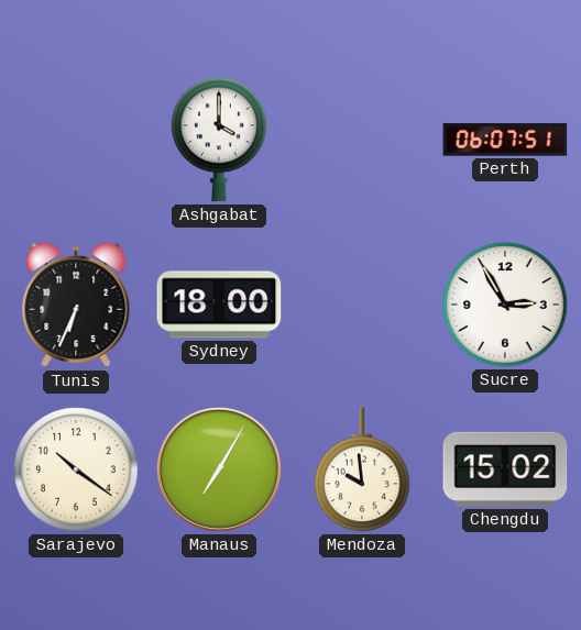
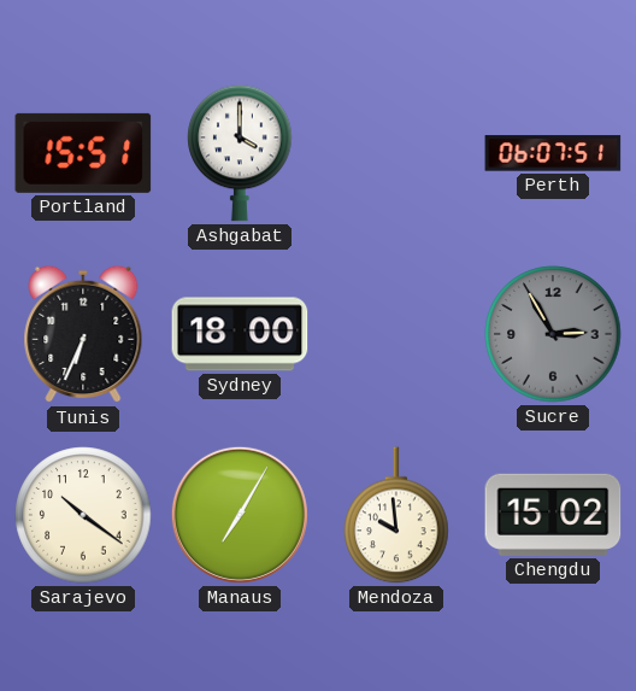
Portland: none -> 15:51 (83, 153)
Sucre dial: white -> grey (553, 334)
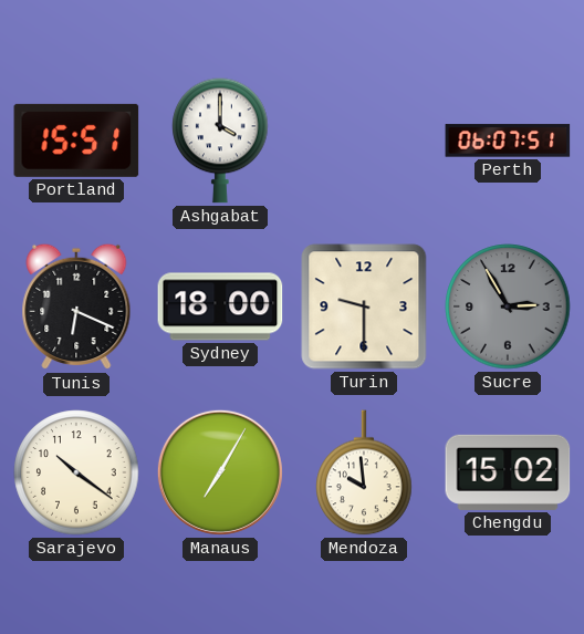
Tunis: 6:34 -> 6:19 (76, 306)
Turin: none -> 9:30 (364, 306)
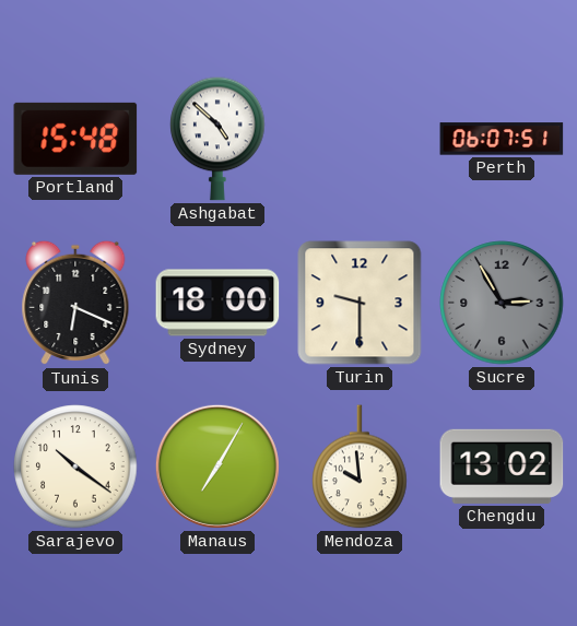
Portland: 15:51 -> 15:48 (75, 139)
Ashgabat: 4:00 -> 4:52 (217, 139)
Chengdu: 15:02 -> 13:02 (502, 466)
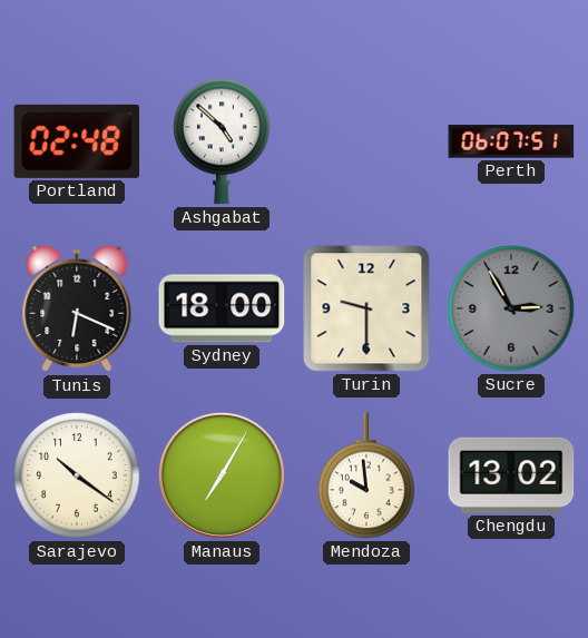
Portland: 15:48 -> 02:48 (77, 141)
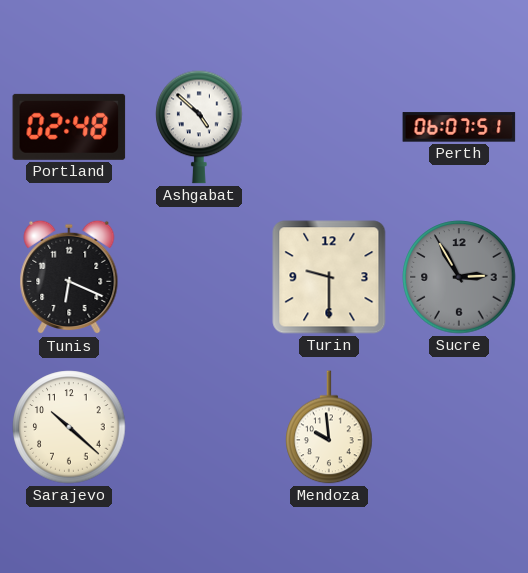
Sydney: 18:00 -> none (222, 308)
Sarajevo: 10:21 -> 10:22 (69, 427)
Manaus: 7:05 -> none (222, 475)
Chengdu: 13:02 -> none (511, 475)
